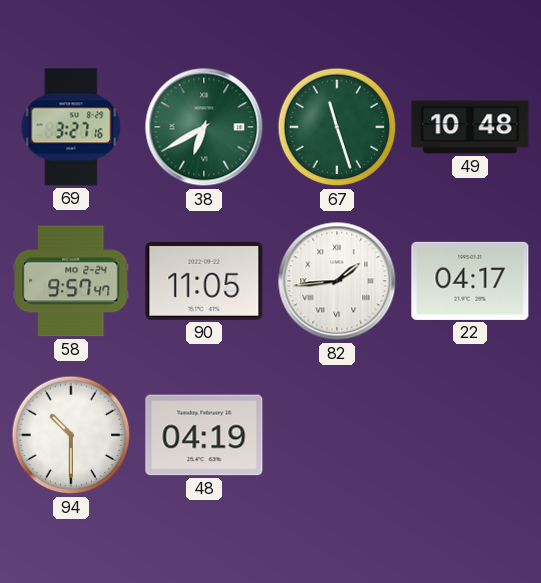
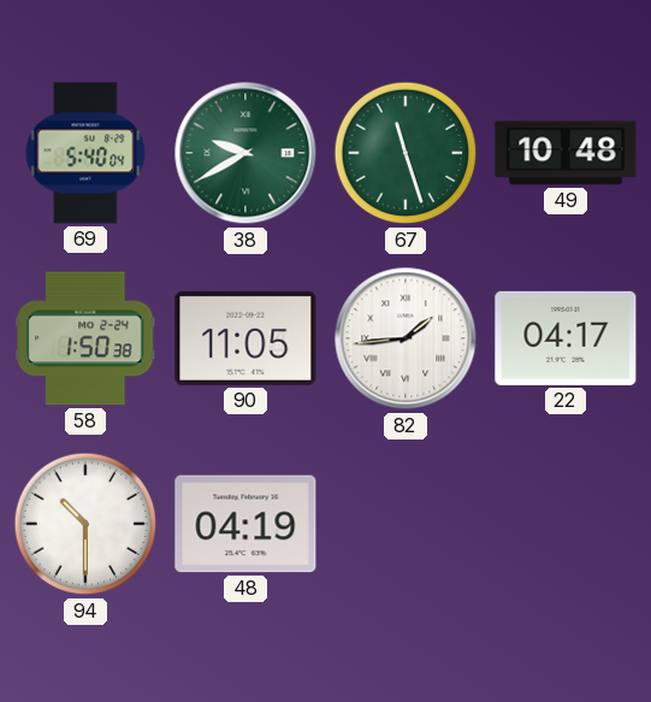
69: 3:27 -> 5:40 (85, 153)
38: 6:40 -> 9:40 (245, 153)
58: 9:57 -> 1:50 (85, 338)
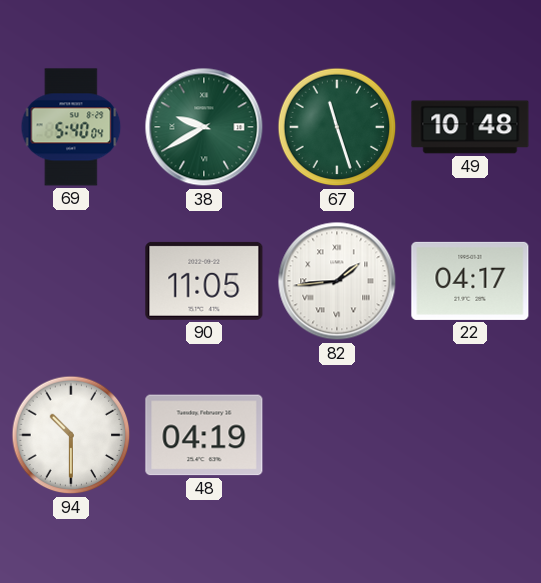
58: 1:50 -> none (85, 338)
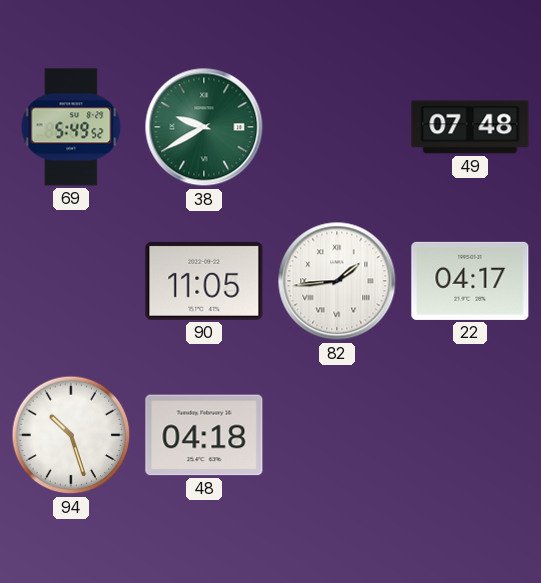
69: 5:40 -> 5:49 (71, 127)
67: 11:27 -> none (337, 127)
49: 10:48 -> 07:48 (470, 127)
94: 10:30 -> 10:27 (71, 435)
48: 04:19 -> 04:18 (204, 435)
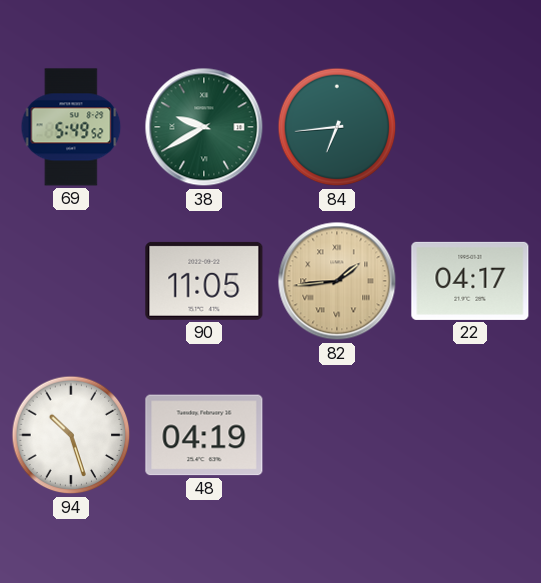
84: none -> 6:44 (337, 127)
49: 07:48 -> none (470, 127)
82 dial: white -> champagne (337, 281)
48: 04:18 -> 04:19 (204, 435)
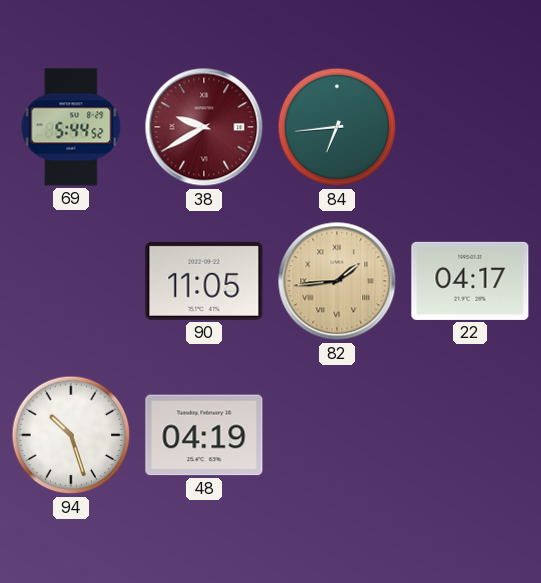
69: 5:49 -> 5:44 (71, 127)
38 dial: green -> burgundy (204, 127)
